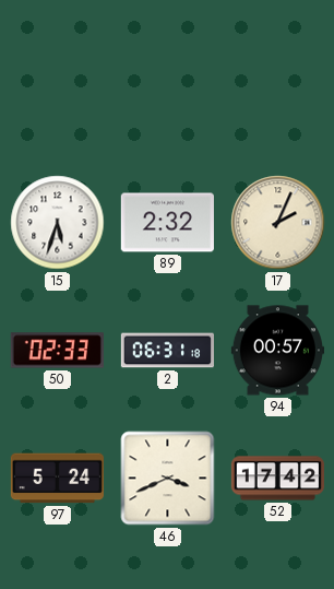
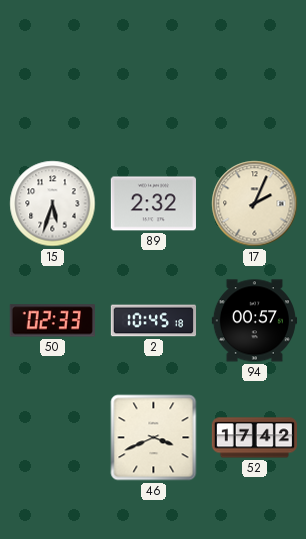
2: 06:31 -> 10:45 (153, 321)
97: 5:24 -> none (57, 479)
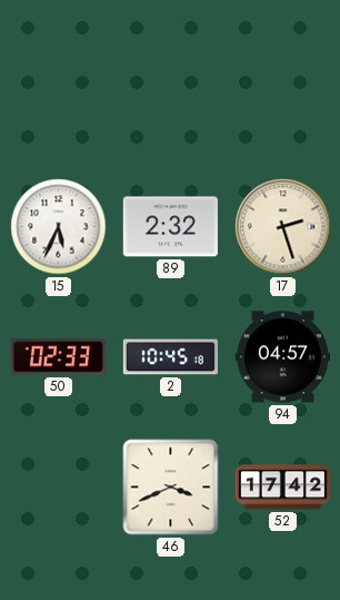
15: 5:33 -> 5:34 (59, 227)
17: 2:04 -> 2:27 (283, 227)
94: 00:57 -> 04:57 (282, 357)
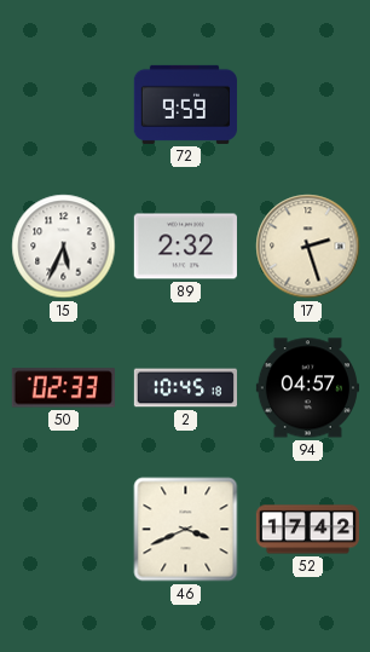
72: none -> 9:59 (185, 104)
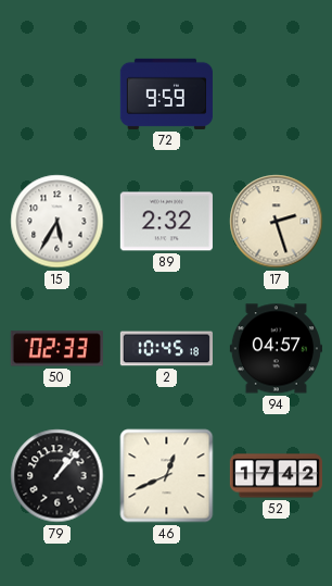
15: 5:34 -> 5:35 (58, 222)
79: none -> 1:07 (58, 476)
46: 3:41 -> 12:41 (167, 476)
